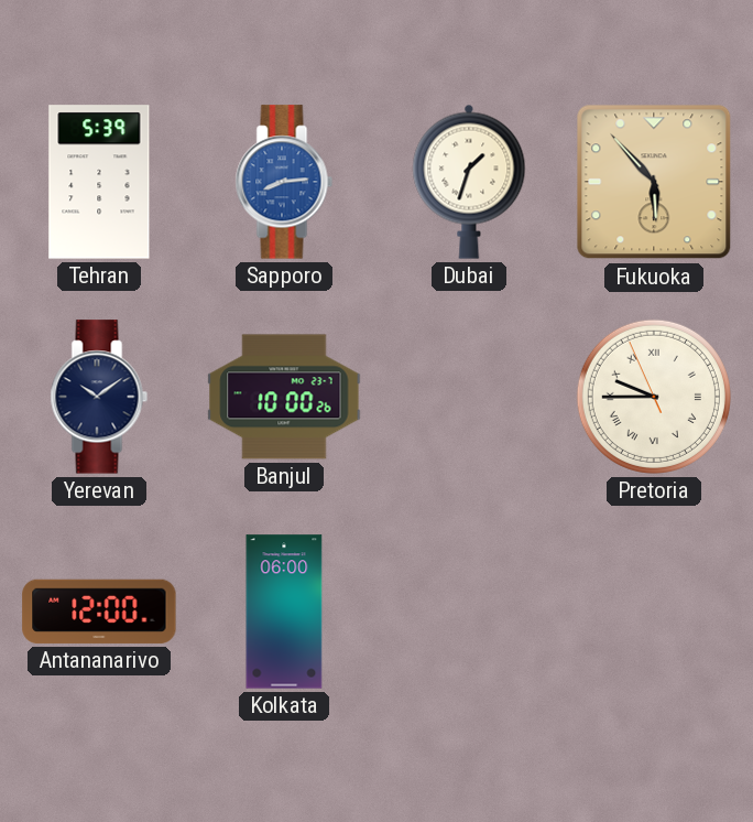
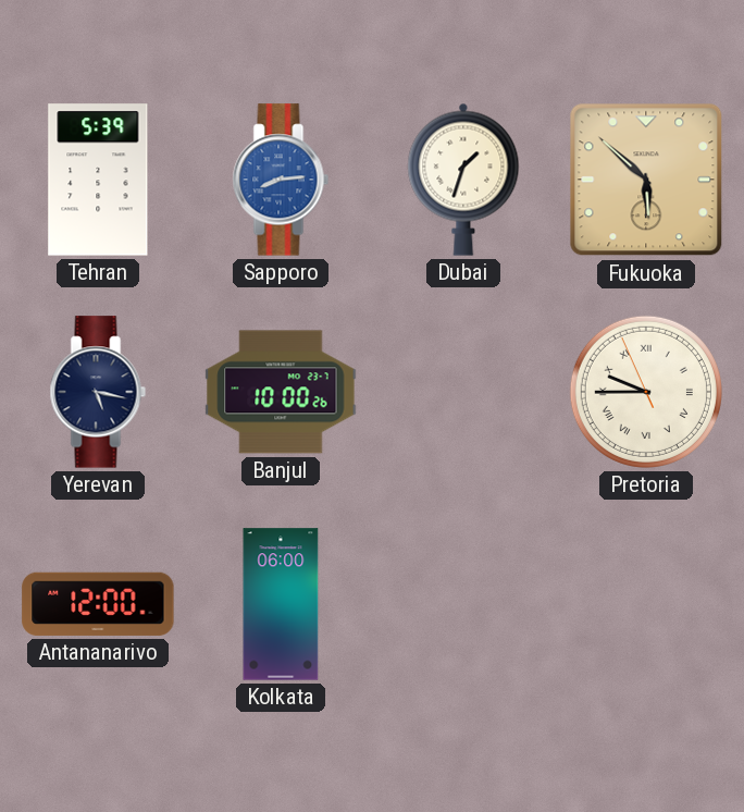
Fukuoka: 5:53 -> 5:52 (646, 180)
Yerevan: 10:09 -> 5:17 (98, 392)
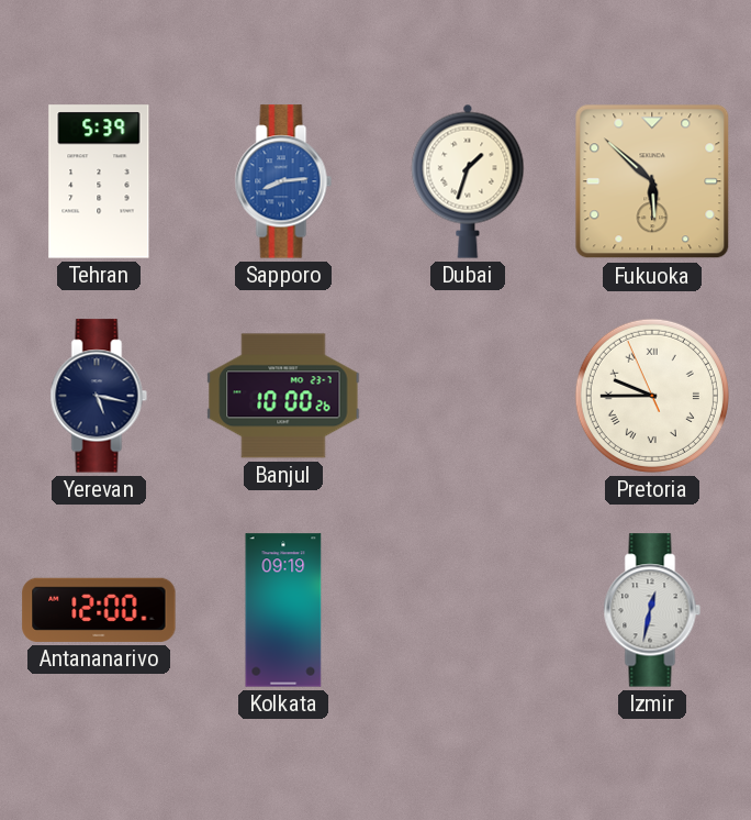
Kolkata: 06:00 -> 09:19 (283, 610)
Izmir: none -> 12:32 (652, 610)
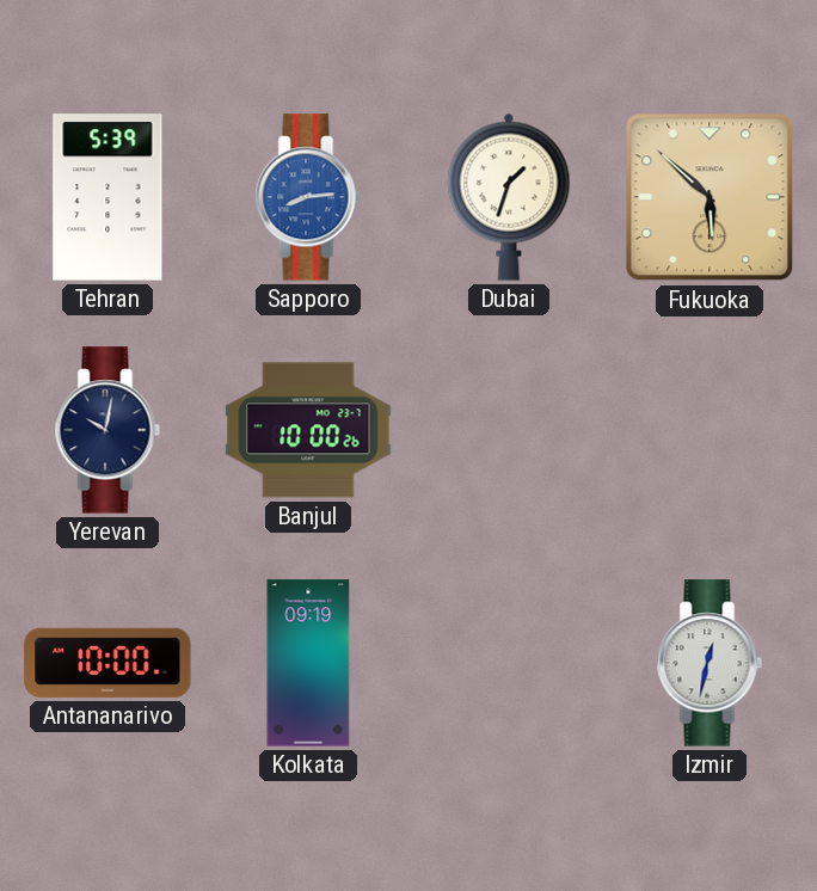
Yerevan: 5:17 -> 10:02 (107, 430)
Pretoria: 9:44 -> none (652, 396)
Antananarivo: 12:00 -> 10:00 (107, 663)
